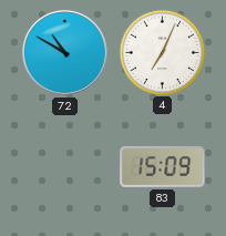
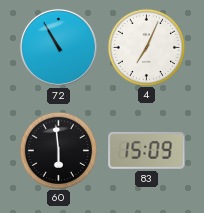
72: 10:50 -> 10:55 (58, 47)
60: none -> 5:59 (58, 150)
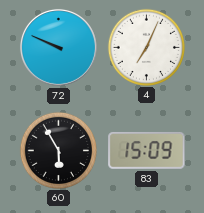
72: 10:55 -> 9:49 (58, 47)
60: 5:59 -> 5:55 (58, 150)
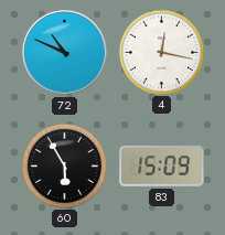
72: 9:49 -> 10:49 (64, 52)
4: 7:04 -> 12:17 (161, 52)
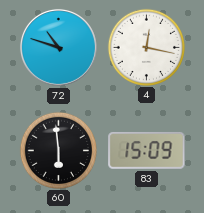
72: 10:49 -> 10:48 (58, 47)
60: 5:55 -> 5:59 (58, 150)
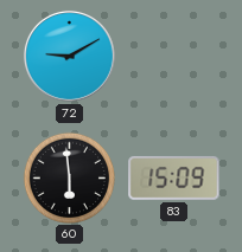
72: 10:48 -> 9:10 (69, 56)
4: 12:17 -> none (146, 47)
